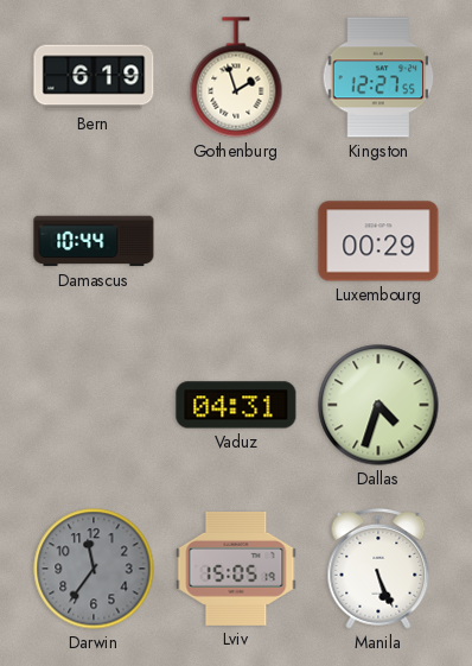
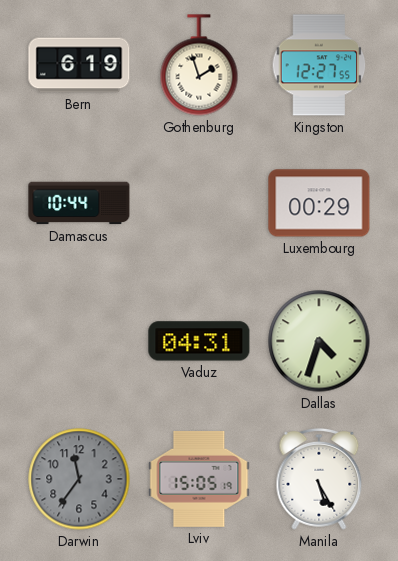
Manila: 5:26 -> 5:25 (319, 479)
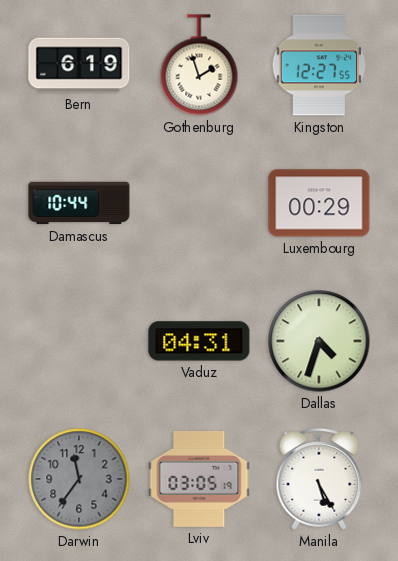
Lviv: 15:05 -> 03:05 (199, 479)
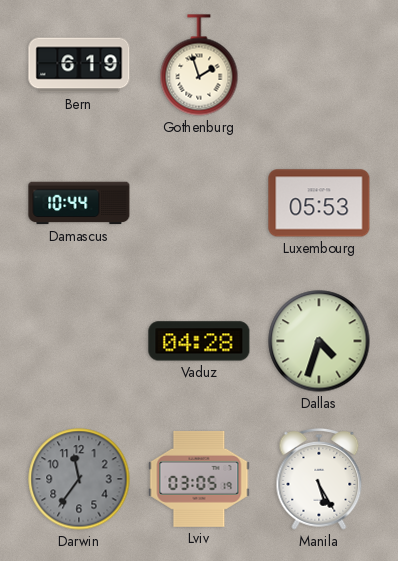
Kingston: 12:27 -> none (319, 65)
Luxembourg: 00:29 -> 05:53 (319, 203)
Vaduz: 04:31 -> 04:28 (199, 341)
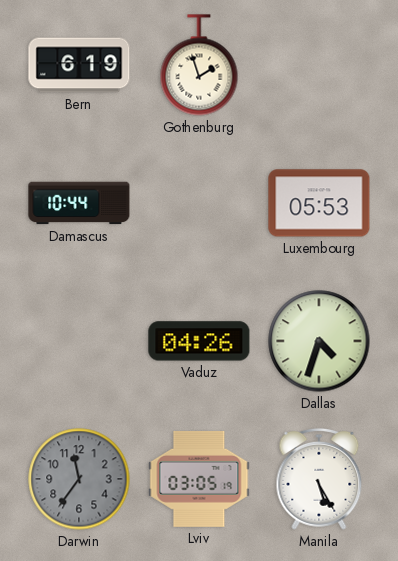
Vaduz: 04:28 -> 04:26 (199, 341)
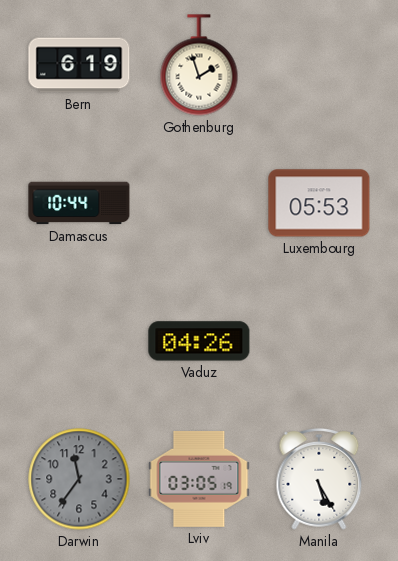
Dallas: 4:33 -> none (319, 341)
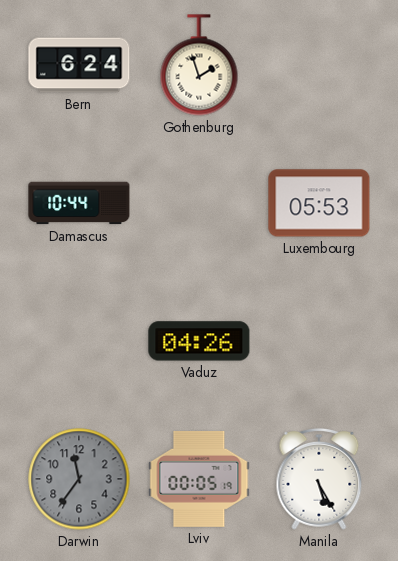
Bern: 6:19 -> 6:24 (79, 65)
Lviv: 03:05 -> 00:05 (199, 479)
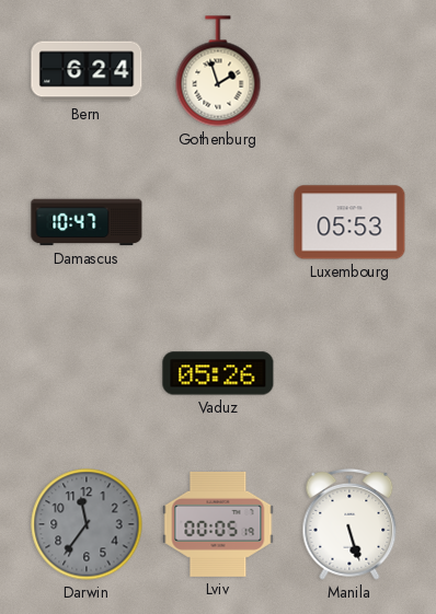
Damascus: 10:44 -> 10:47 (87, 222)
Vaduz: 04:26 -> 05:26 (218, 373)
Manila: 5:25 -> 5:27 (349, 524)
